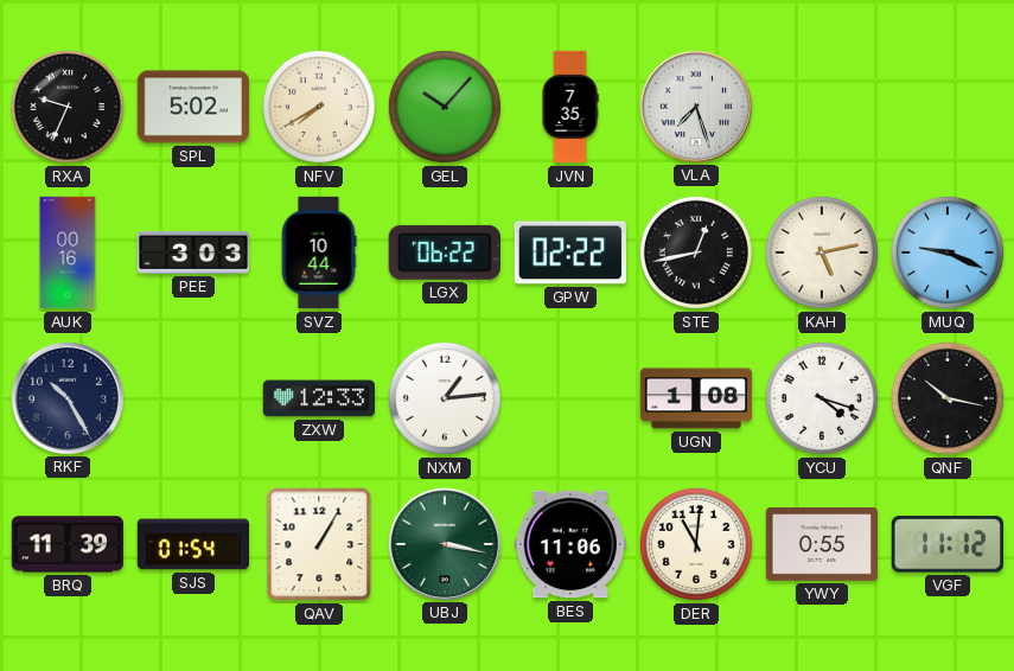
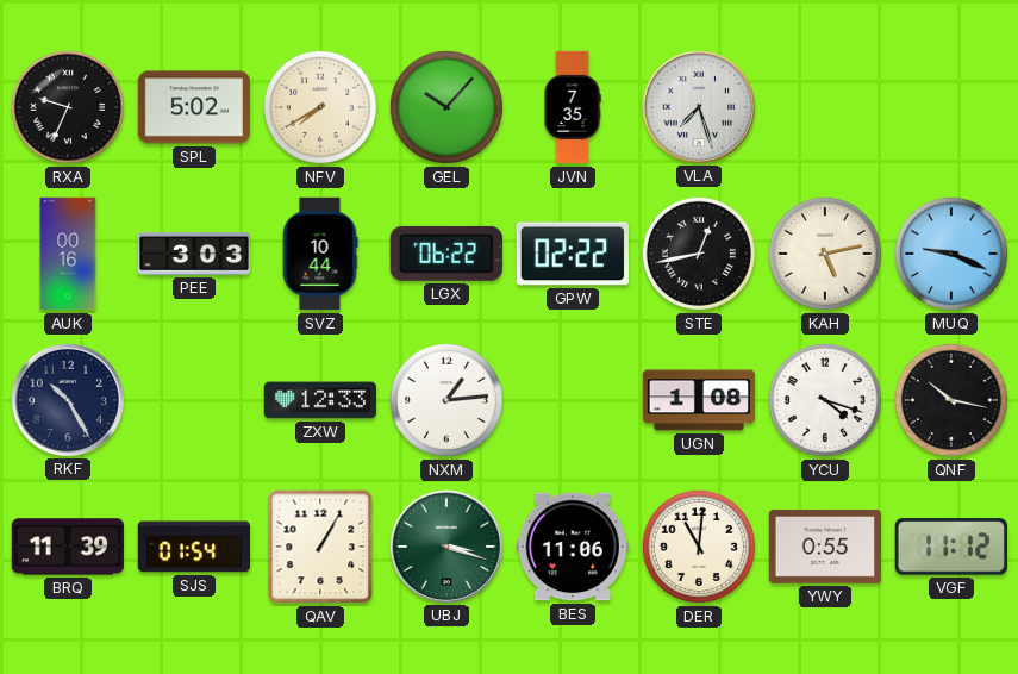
UBJ: 3:17 -> 3:18 (445, 545)
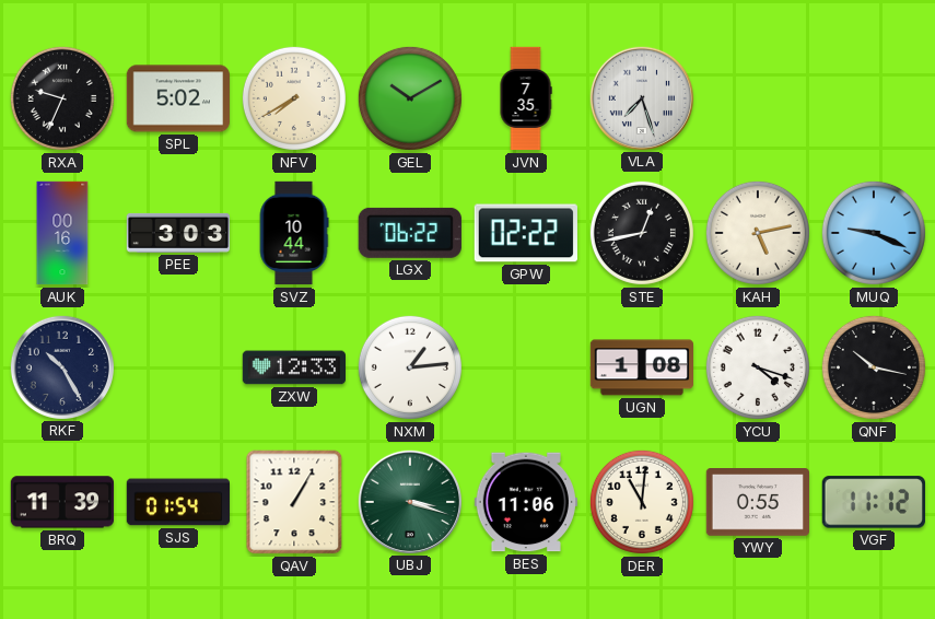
GEL: 10:07 -> 10:10 (410, 98)
